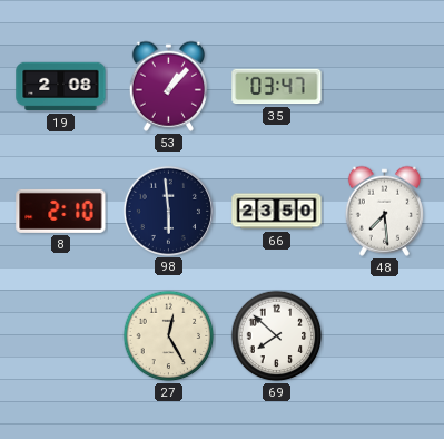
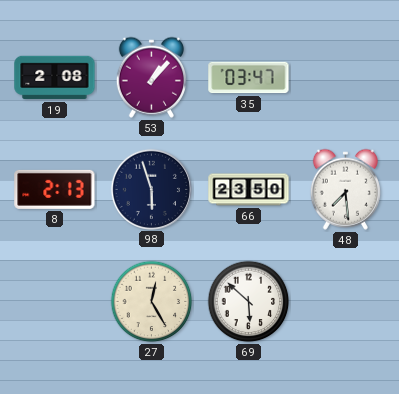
8: 2:10 -> 2:13 (55, 189)
98: 5:59 -> 5:57 (151, 189)
69: 7:52 -> 5:52 (249, 302)
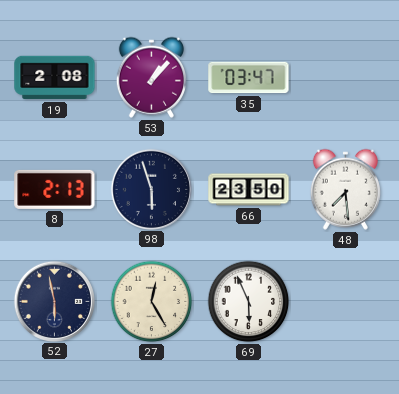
52: none -> 5:58 (54, 301)
69: 5:52 -> 5:56 (249, 302)
